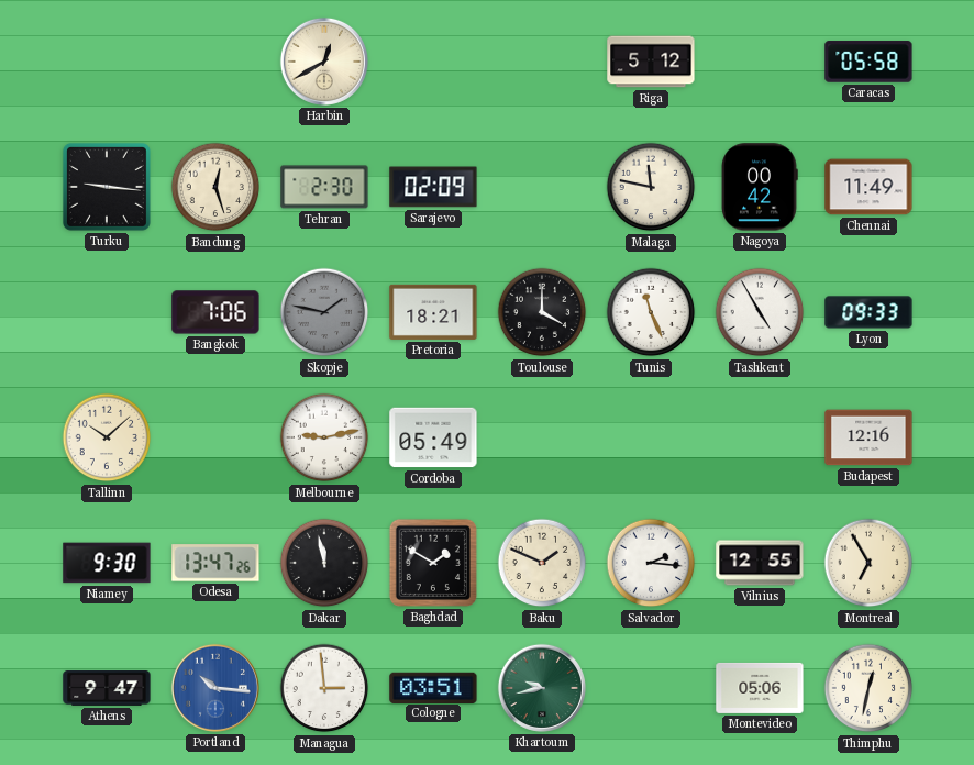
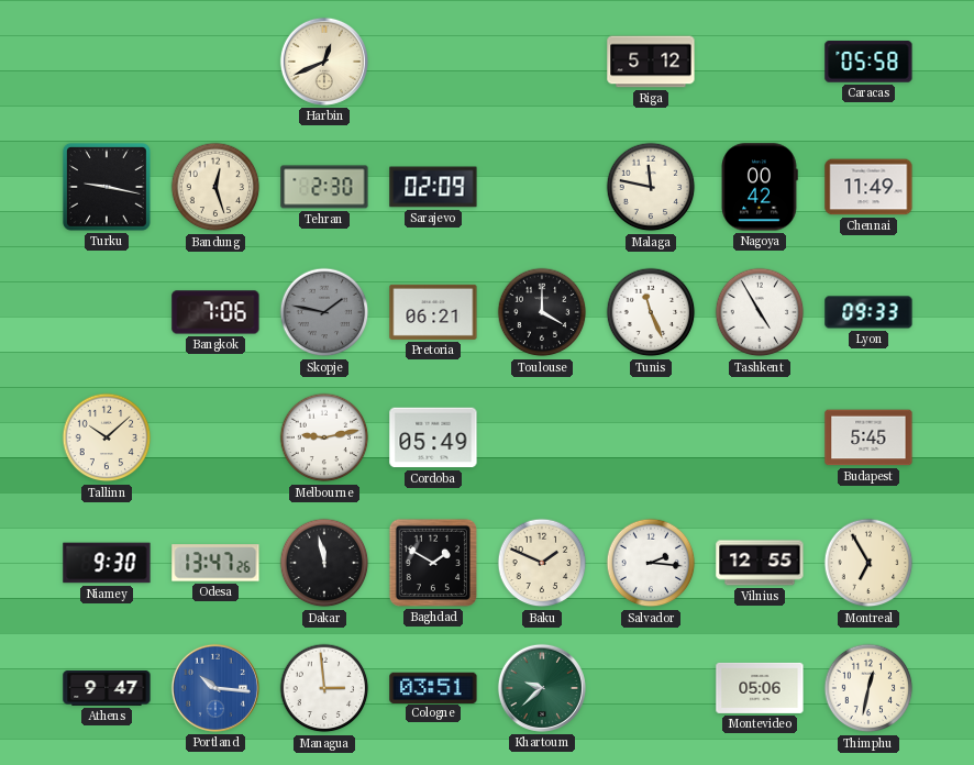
Harbin: 12:40 -> 12:41 (324, 62)
Turku: 9:16 -> 9:17 (107, 187)
Pretoria: 18:21 -> 06:21 (433, 312)
Budapest: 12:16 -> 5:45 (868, 437)
Khartoum: 9:43 -> 9:38 (542, 688)
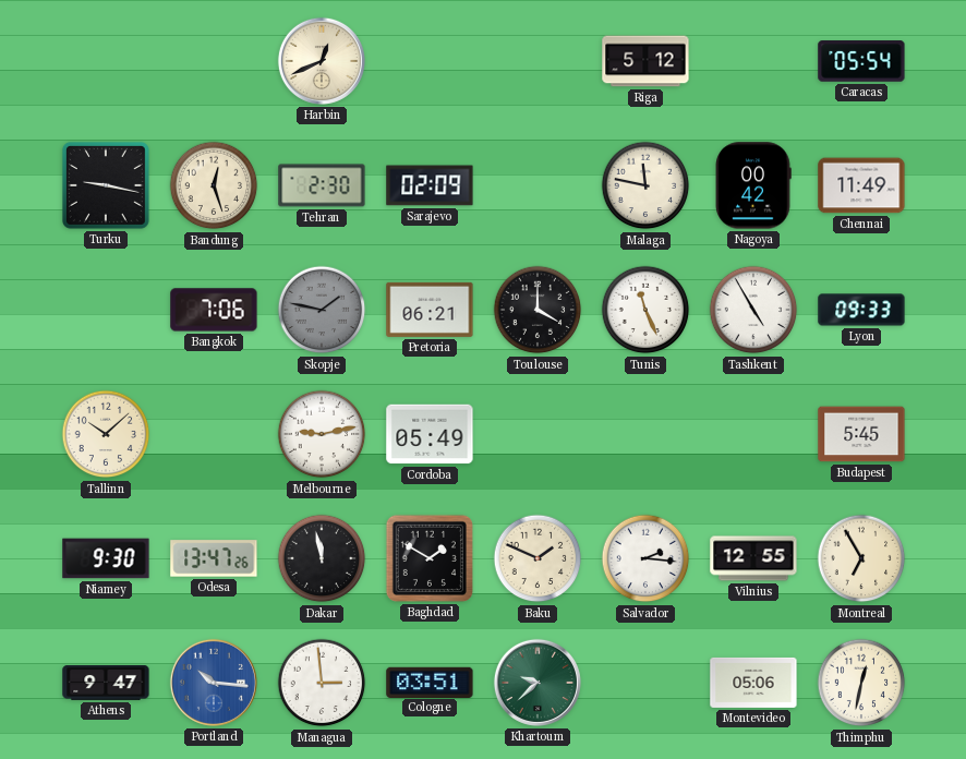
Caracas: 05:58 -> 05:54 (861, 61)
